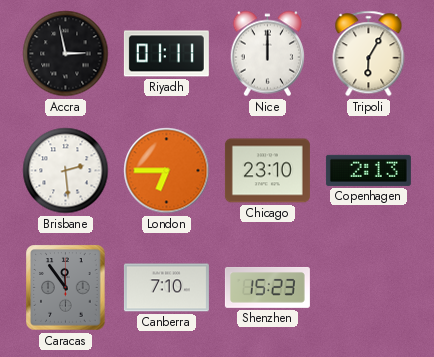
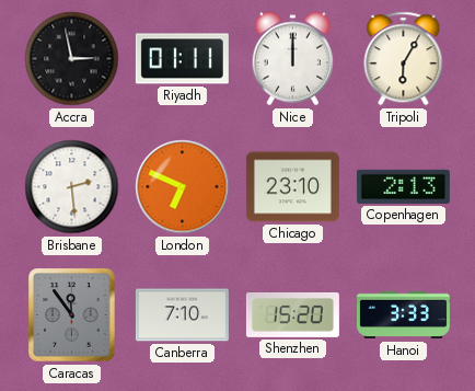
London: 6:45 -> 6:49 (183, 187)
Shenzhen: 15:23 -> 15:20 (292, 315)
Hanoi: none -> 3:33 (403, 315)
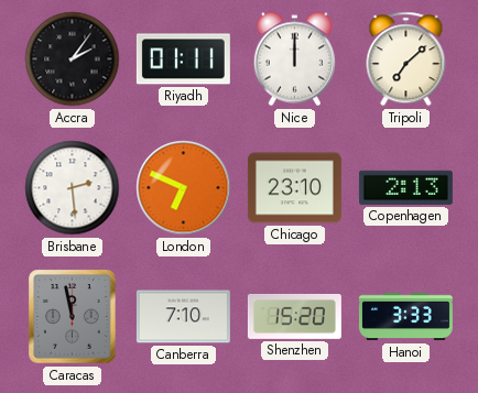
Accra: 2:58 -> 2:06 (73, 59)
Tripoli: 6:05 -> 7:08 (406, 59)
Caracas: 11:54 -> 11:58 (73, 317)
